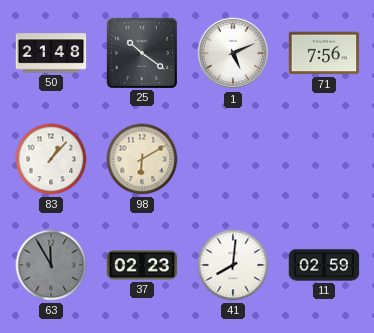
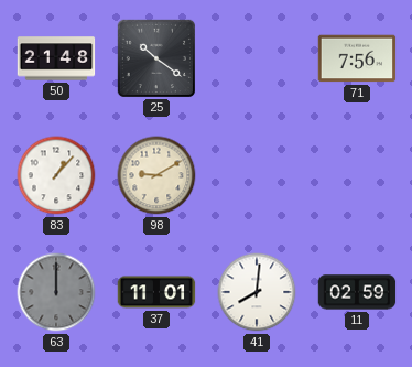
1: 5:11 -> none (233, 53)
98: 6:10 -> 9:10 (156, 175)
63: 11:55 -> 12:00 (56, 292)
37: 02:23 -> 11:01 (156, 292)
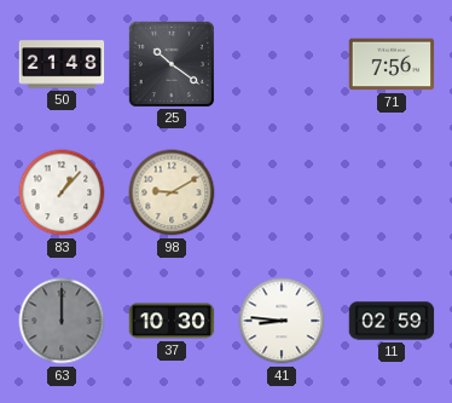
37: 11:01 -> 10:30 (172, 321)
41: 8:01 -> 8:46 (282, 321)
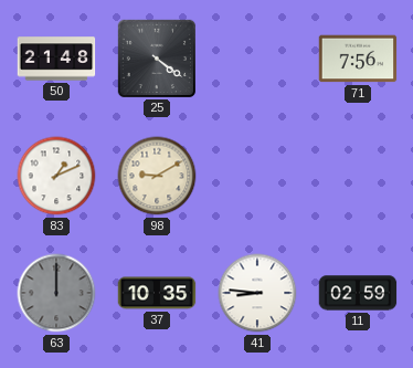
25: 10:21 -> 4:21 (156, 57)
83: 1:07 -> 1:11 (56, 176)
37: 10:30 -> 10:35 (157, 293)
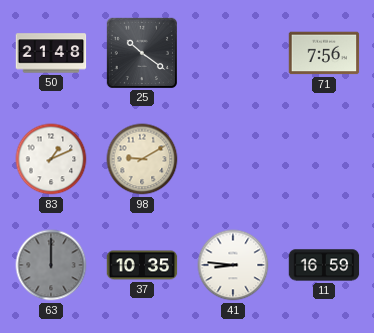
25: 4:21 -> 10:21 (141, 52)
11: 02:59 -> 16:59 (324, 265)
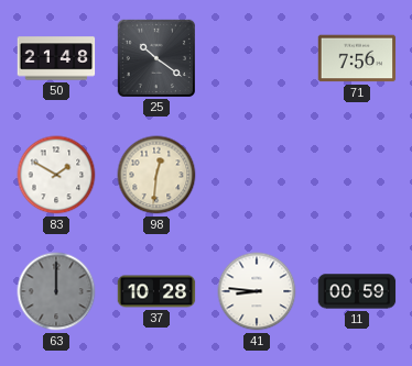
83: 1:11 -> 1:50 (56, 175)
98: 9:10 -> 12:31 (156, 175)
37: 10:35 -> 10:28 (156, 291)
11: 16:59 -> 00:59 (357, 291)
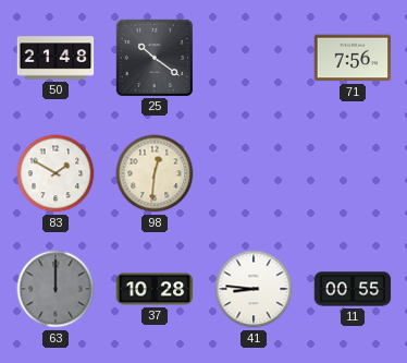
11: 00:59 -> 00:55 (353, 289)
